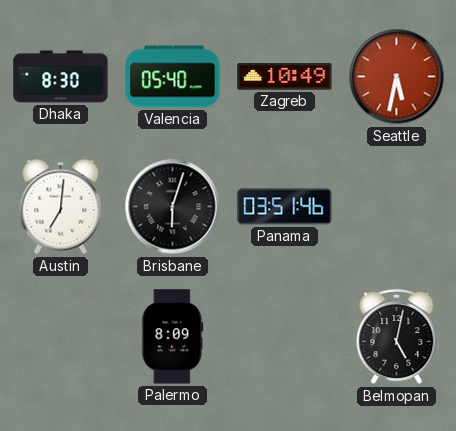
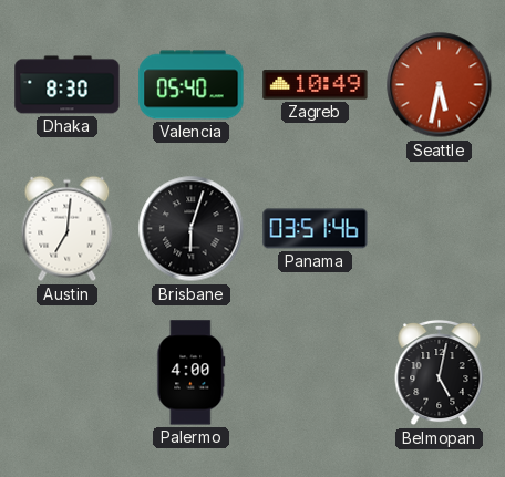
Palermo: 8:09 -> 4:00 (192, 373)
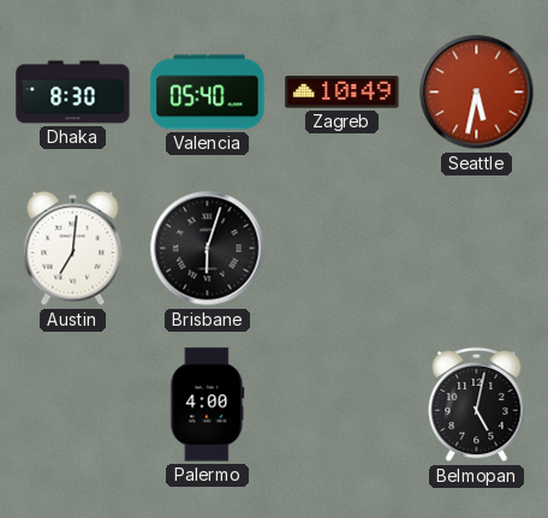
Panama: 03:51 -> none (316, 229)
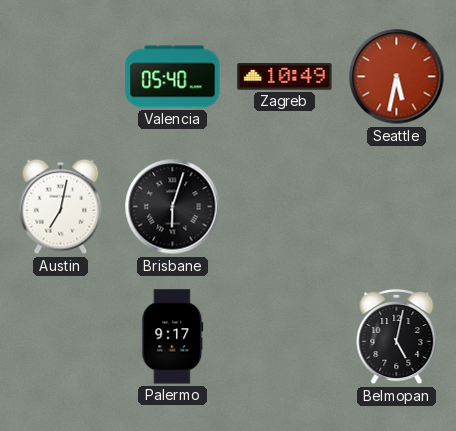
Dhaka: 8:30 -> none (73, 93)
Austin: 7:01 -> 7:02 (61, 207)
Palermo: 4:00 -> 9:17 (173, 337)
